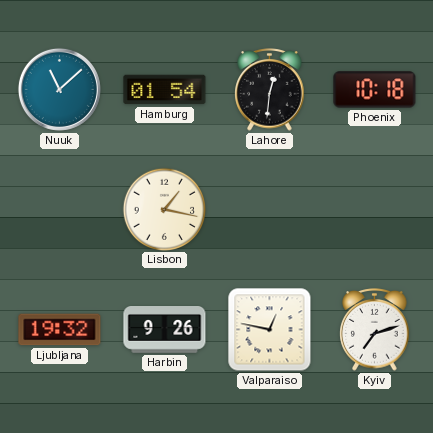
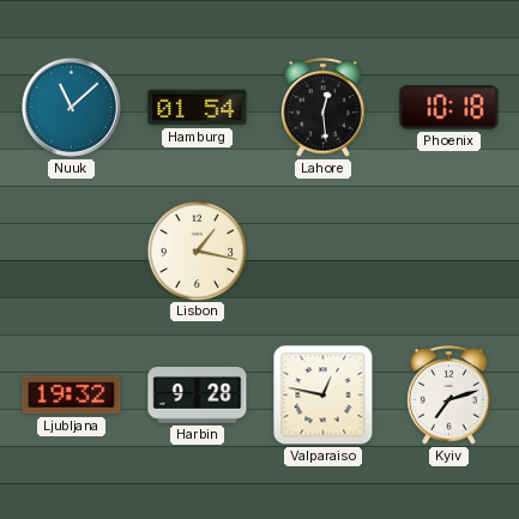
Lahore: 12:31 -> 12:29 (324, 108)
Harbin: 9:26 -> 9:28 (198, 396)
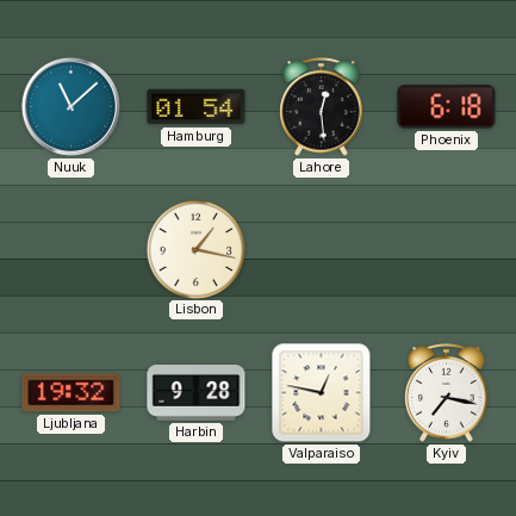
Phoenix: 10:18 -> 6:18 (447, 107)
Kyiv: 7:12 -> 7:17 (447, 393)
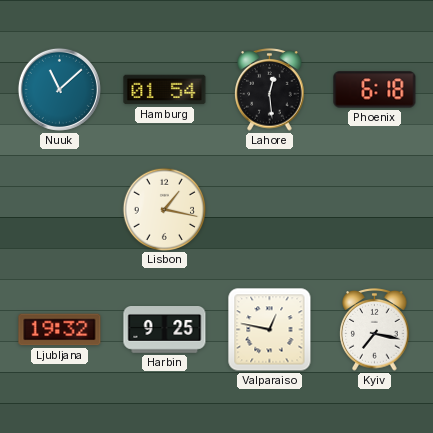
Harbin: 9:28 -> 9:25 (165, 330)
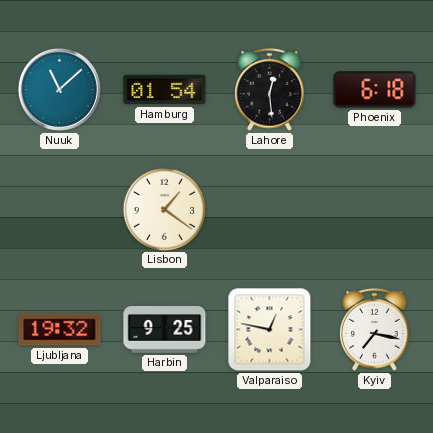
Lisbon: 1:17 -> 1:21 (164, 209)
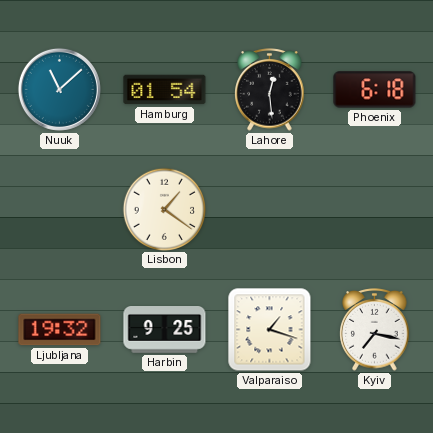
Valparaiso: 12:47 -> 1:18 (270, 330)
